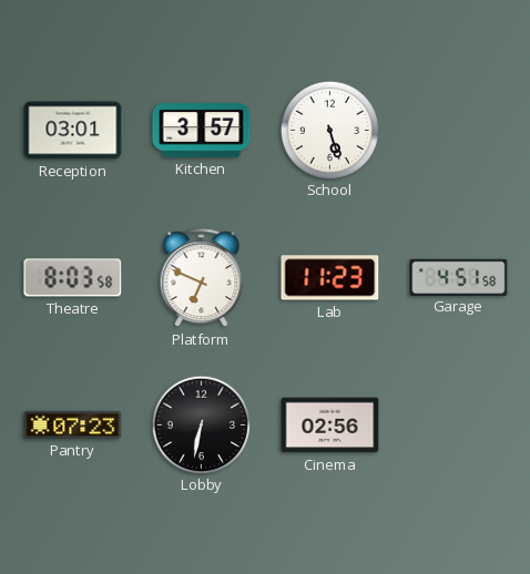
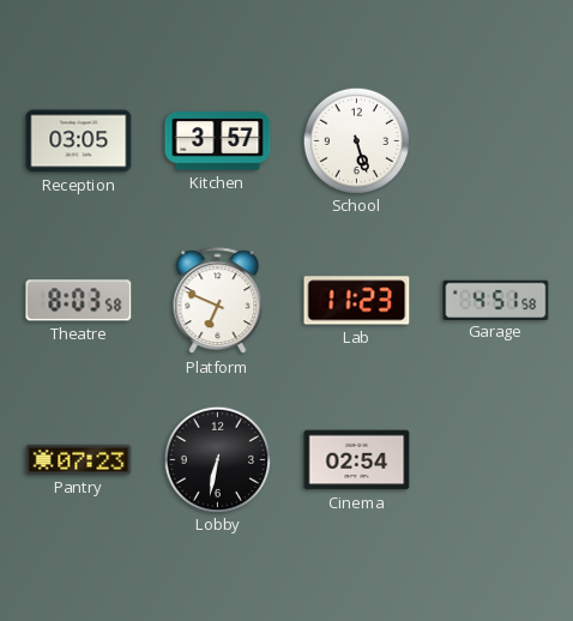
Reception: 03:01 -> 03:05 (79, 141)
Cinema: 02:56 -> 02:54 (357, 460)
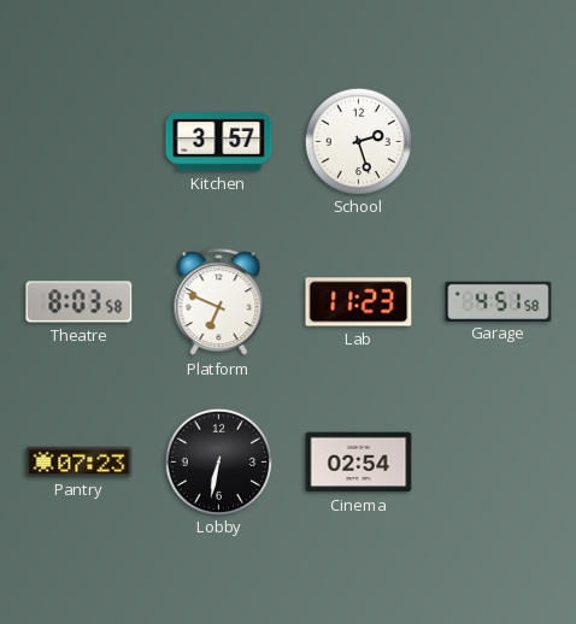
Reception: 03:05 -> none (79, 141)
School: 5:27 -> 2:27 (358, 141)
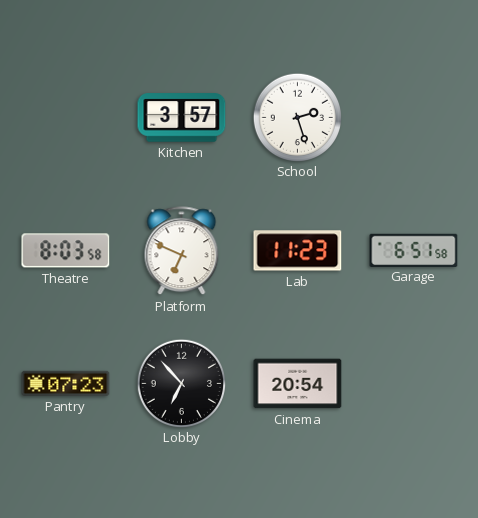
Garage: 4:51 -> 6:51 (414, 250)
Lobby: 6:32 -> 6:53 (181, 383)
Cinema: 02:54 -> 20:54 (298, 384)
